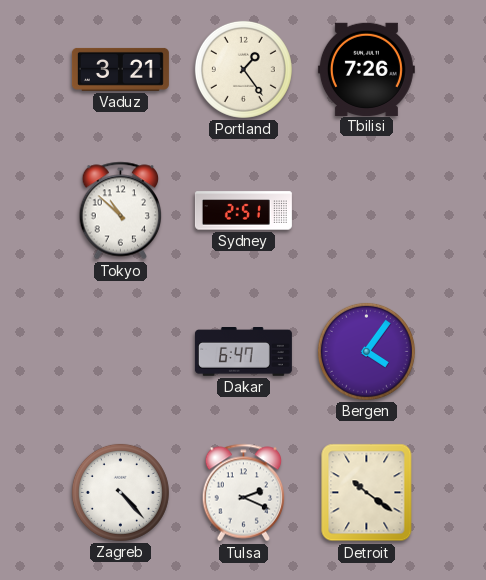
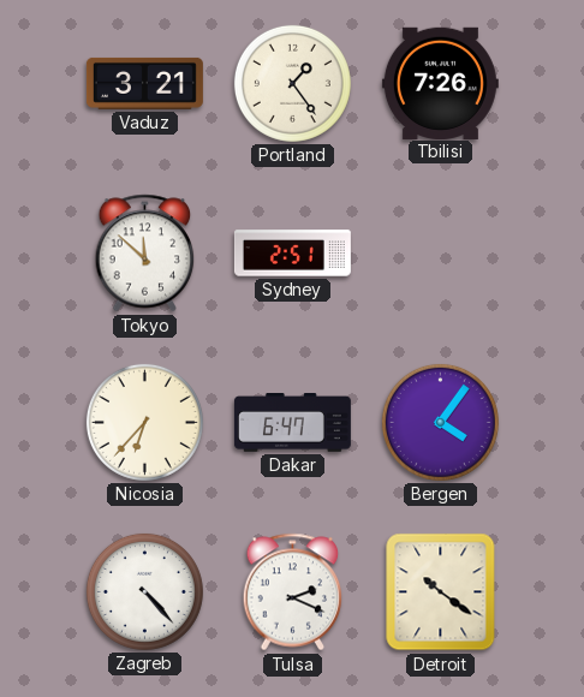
Tokyo: 10:52 -> 11:52 (145, 254)
Nicosia: none -> 6:37 (144, 422)
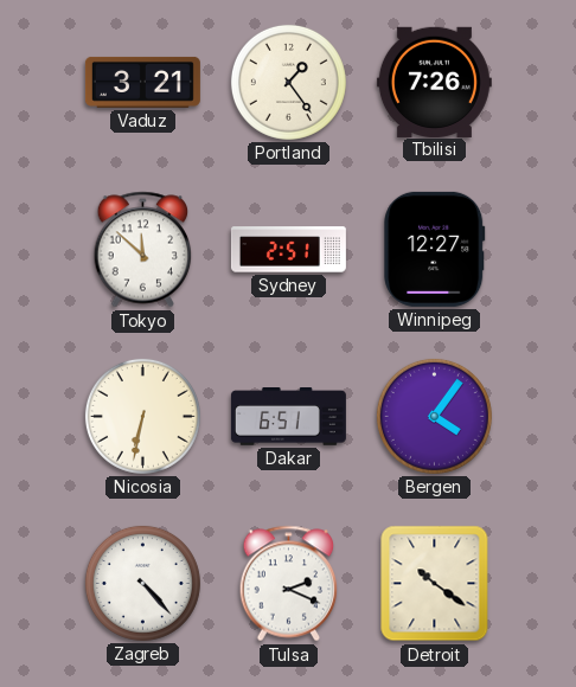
Winnipeg: none -> 12:27 (435, 249)
Nicosia: 6:37 -> 6:32 (142, 416)
Dakar: 6:47 -> 6:51 (288, 417)
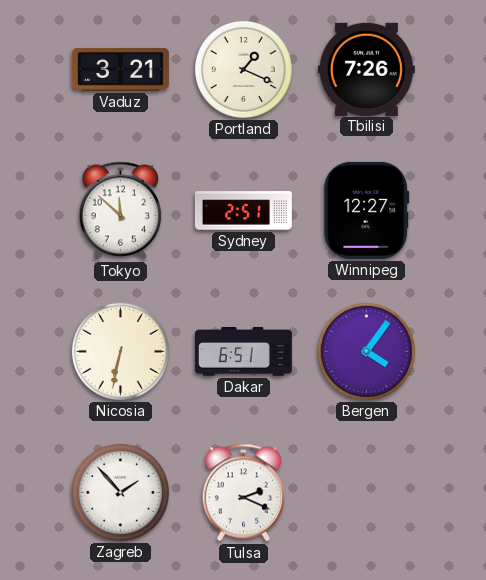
Portland: 1:24 -> 1:19 (243, 69)
Zagreb: 4:23 -> 1:53 (120, 492)
Detroit: 10:21 -> none (435, 584)
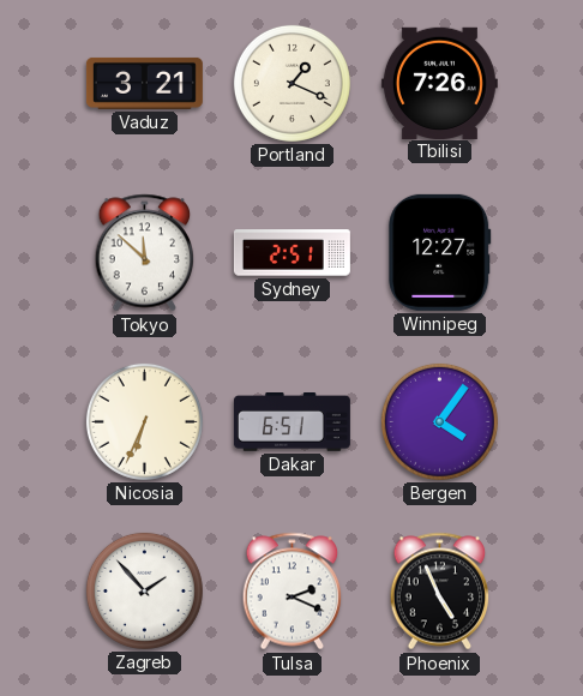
Nicosia: 6:32 -> 6:34 (144, 421)
Phoenix: none -> 4:56 (440, 592)
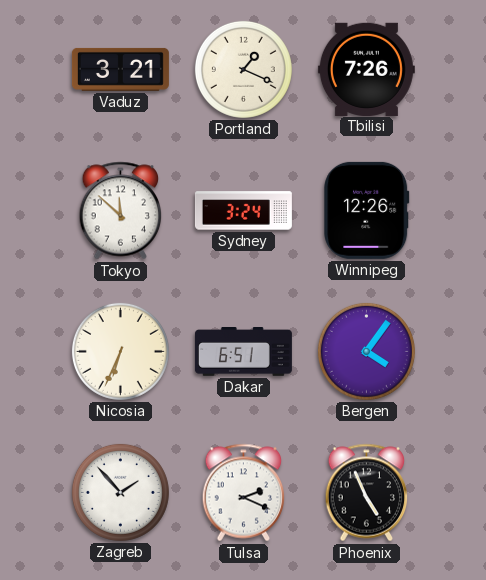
Sydney: 2:51 -> 3:24 (243, 211)
Winnipeg: 12:27 -> 12:26 (367, 210)
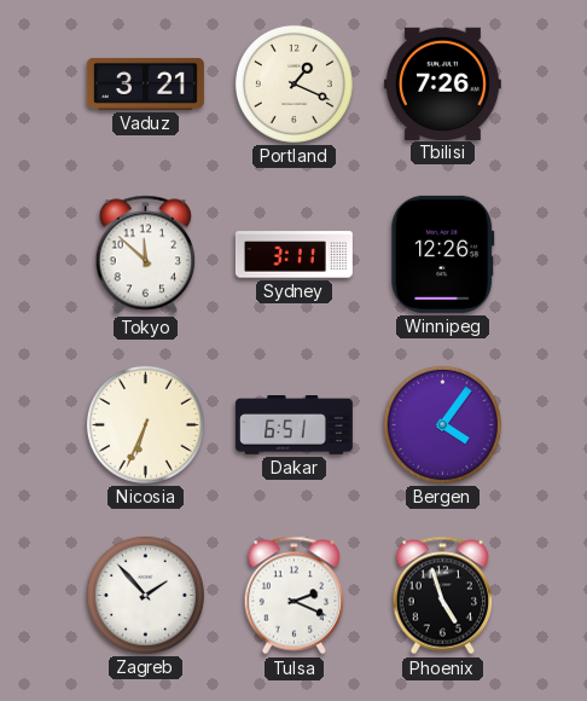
Sydney: 3:24 -> 3:11 (293, 255)
Phoenix: 4:56 -> 4:57 (443, 596)
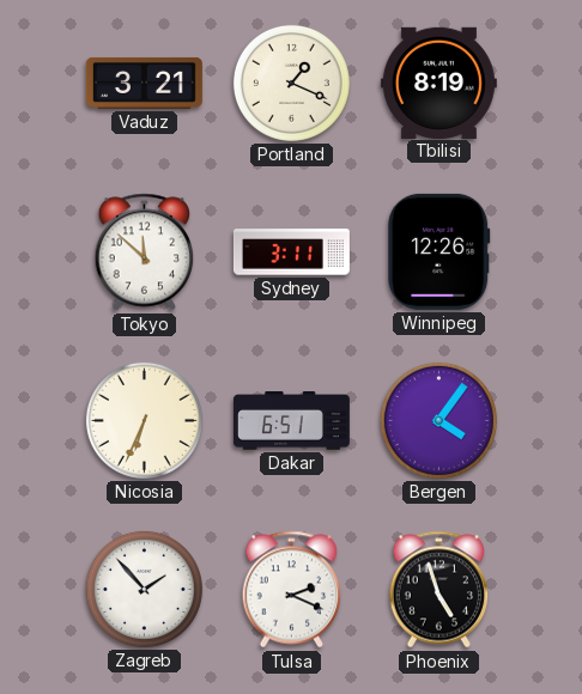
Tbilisi: 7:26 -> 8:19 (438, 83)
